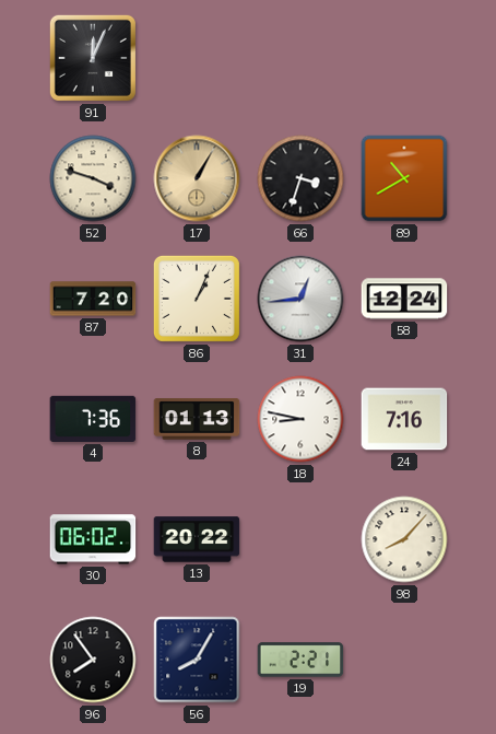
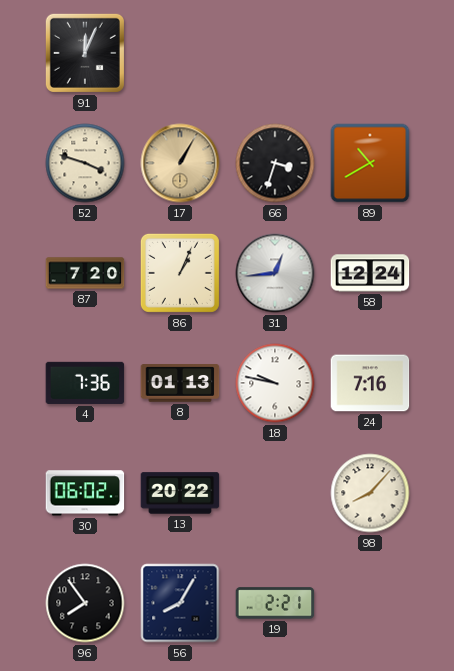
18: 8:47 -> 9:47 (275, 383)
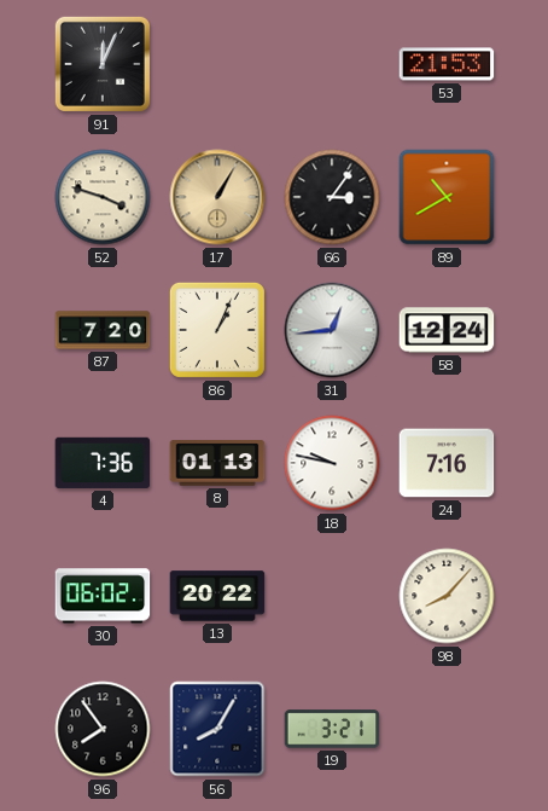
53: none -> 21:53 (447, 64)
66: 3:33 -> 3:06 (332, 197)
19: 2:21 -> 3:21 (332, 729)
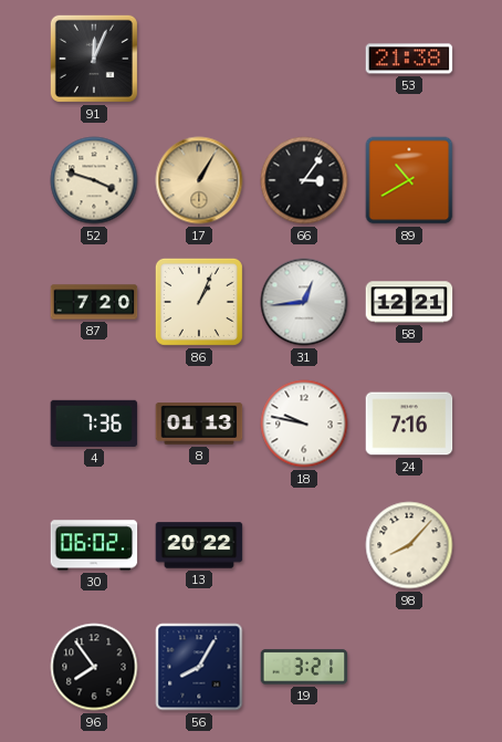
53: 21:53 -> 21:38 (409, 59)
58: 12:24 -> 12:21 (409, 302)
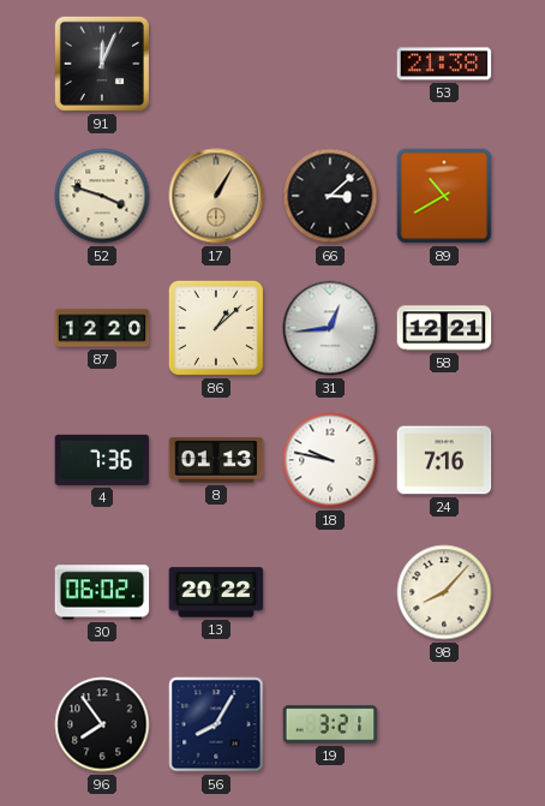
66: 3:06 -> 3:08 (330, 196)
87: 7:20 -> 12:20 (102, 328)
86: 1:04 -> 1:08 (216, 328)
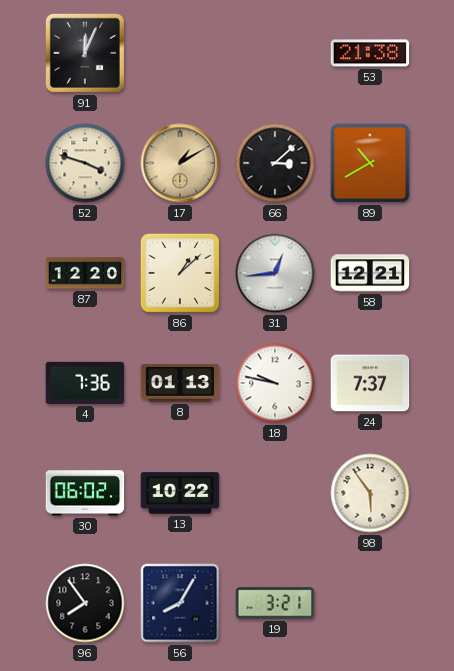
17: 1:05 -> 1:10 (180, 163)
24: 7:16 -> 7:37 (370, 383)
13: 20:22 -> 10:22 (180, 493)
98: 8:07 -> 5:54 (370, 493)
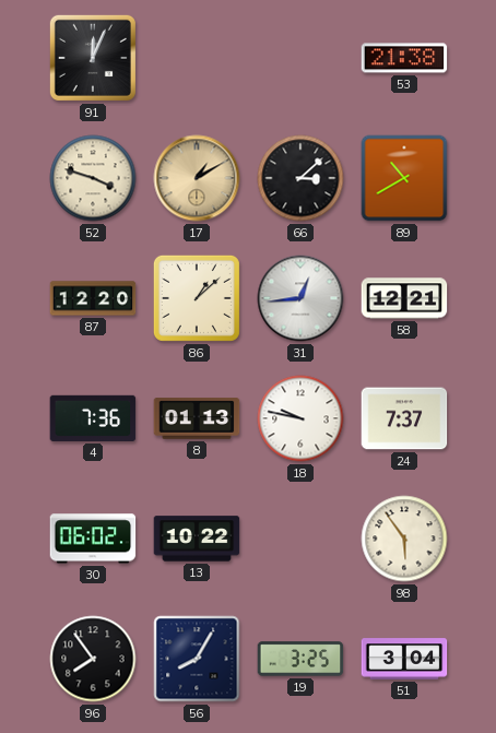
19: 3:21 -> 3:25 (300, 659)
51: none -> 3:04 (404, 659)
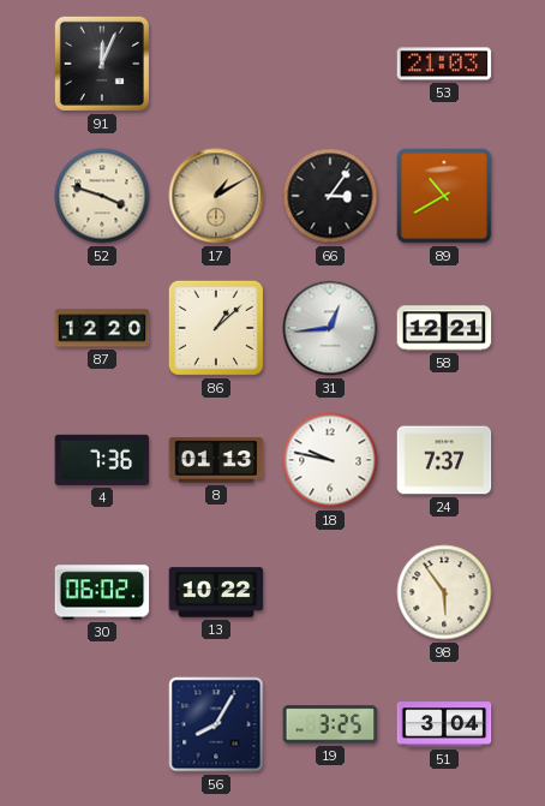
53: 21:38 -> 21:03 (444, 64)
66: 3:08 -> 3:06 (330, 196)
96: 7:54 -> none (93, 659)
